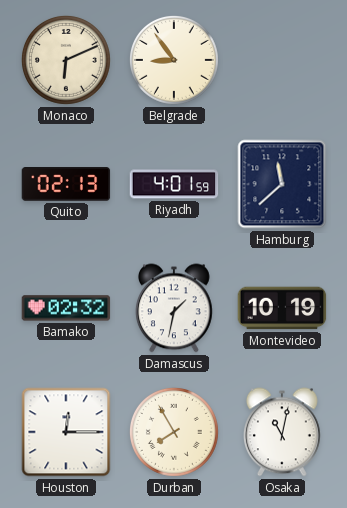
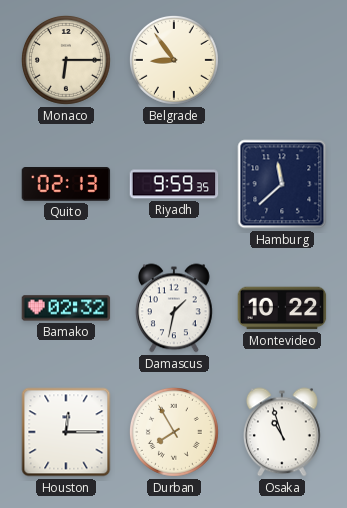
Monaco: 6:11 -> 6:15 (66, 60)
Riyadh: 4:01 -> 9:59 (174, 184)
Montevideo: 10:19 -> 10:22 (282, 308)
Osaka: 11:02 -> 10:57 (283, 432)
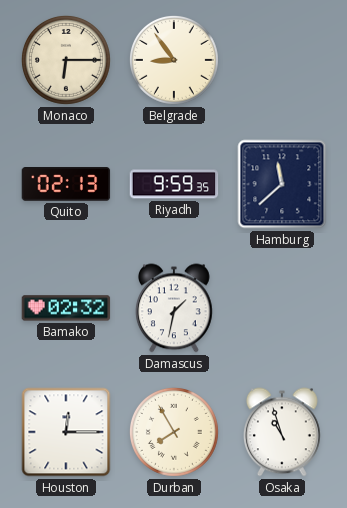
Montevideo: 10:22 -> none (282, 308)
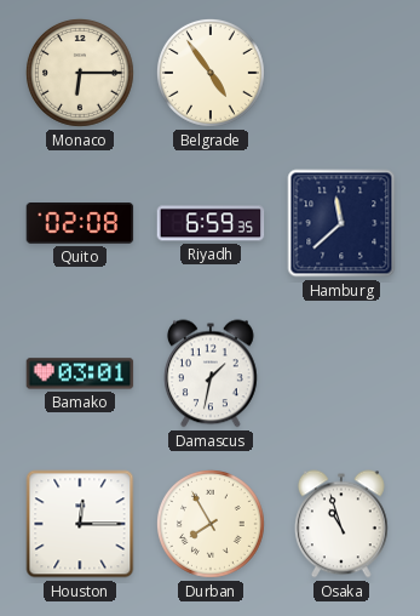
Belgrade: 8:54 -> 4:54 (211, 73)
Quito: 02:13 -> 02:08 (80, 224)
Riyadh: 9:59 -> 6:59 (211, 223)
Bamako: 02:32 -> 03:01 (80, 373)
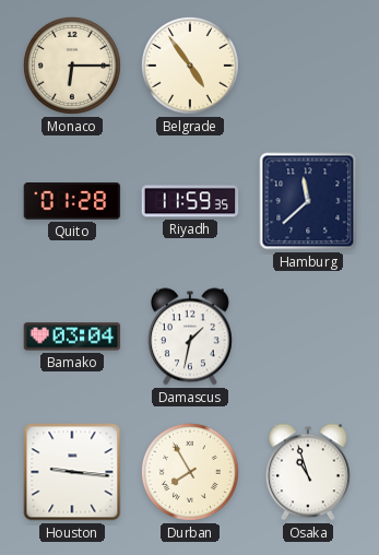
Quito: 02:08 -> 01:28 (72, 202)
Riyadh: 6:59 -> 11:59 (190, 201)
Bamako: 03:01 -> 03:04 (72, 336)
Houston: 12:15 -> 9:16 (72, 472)
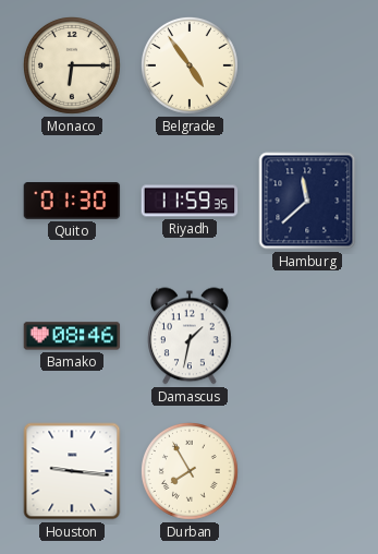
Quito: 01:28 -> 01:30 (72, 202)
Bamako: 03:04 -> 08:46 (72, 336)
Osaka: 10:57 -> none (309, 472)
